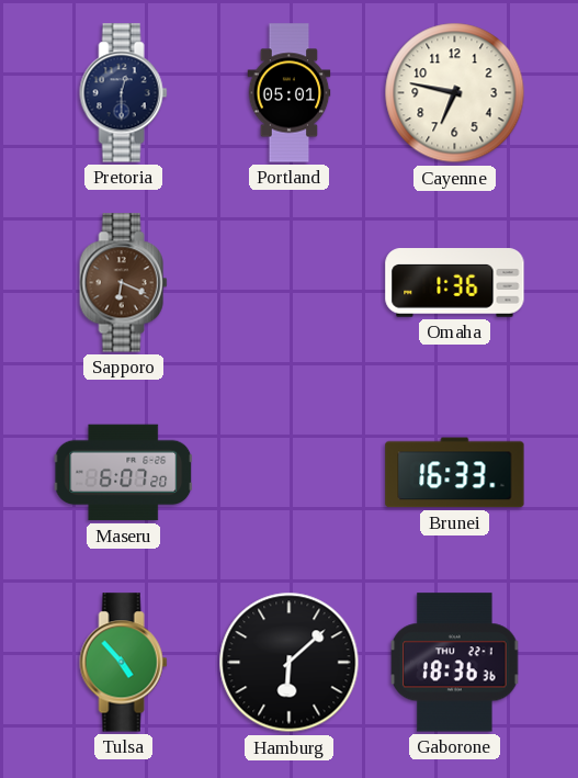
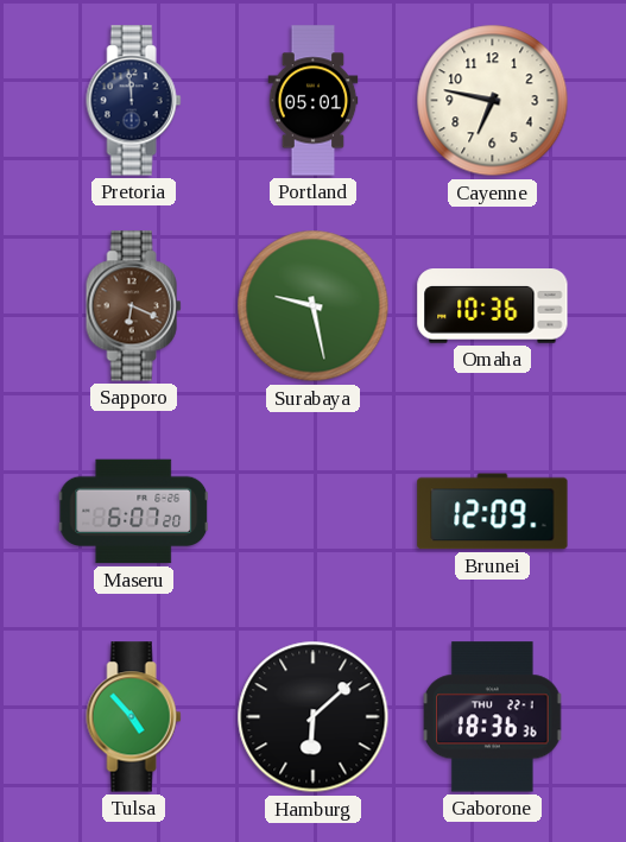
Pretoria: 12:30 -> 11:59 (134, 101)
Surabaya: none -> 9:28 (314, 306)
Omaha: 1:36 -> 10:36 (493, 306)
Brunei: 16:33 -> 12:09 (493, 512)
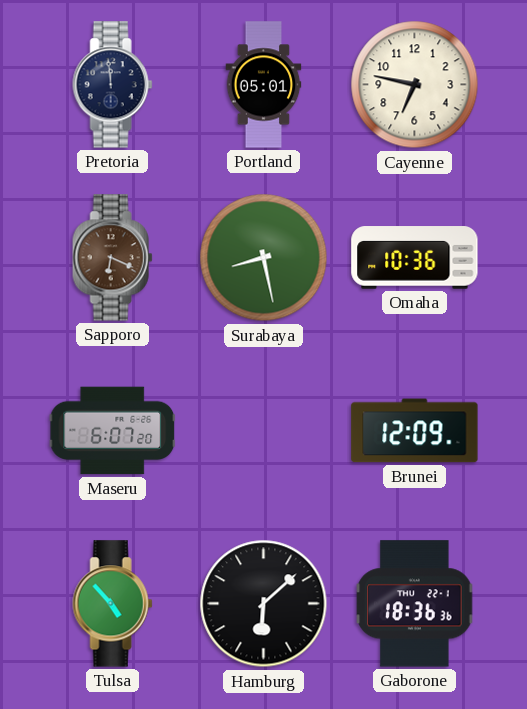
Surabaya: 9:28 -> 8:28 (264, 258)
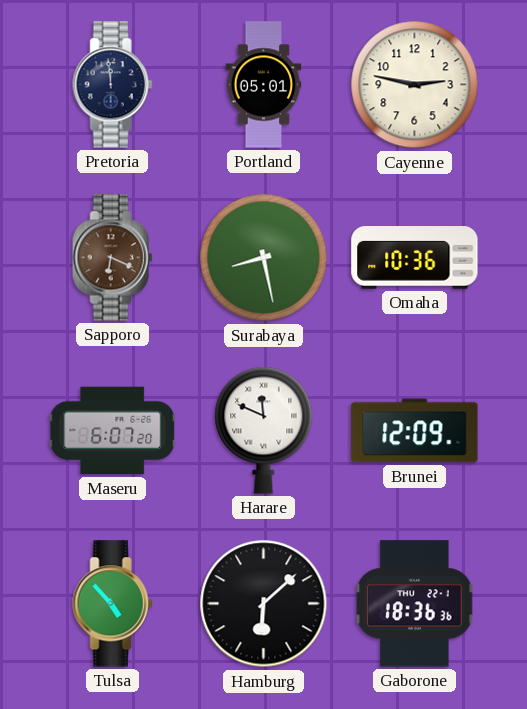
Cayenne: 6:47 -> 2:47 (415, 85)
Harare: none -> 11:49 (264, 430)
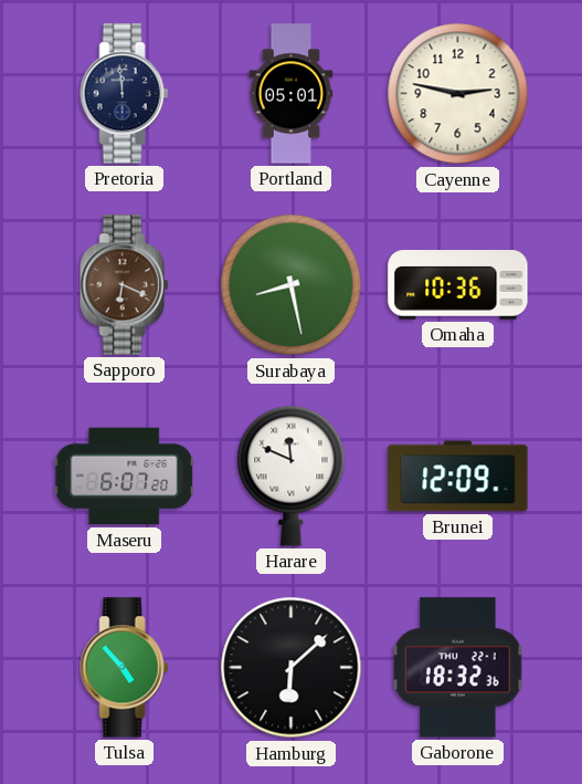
Gaborone: 18:36 -> 18:32 (458, 668)
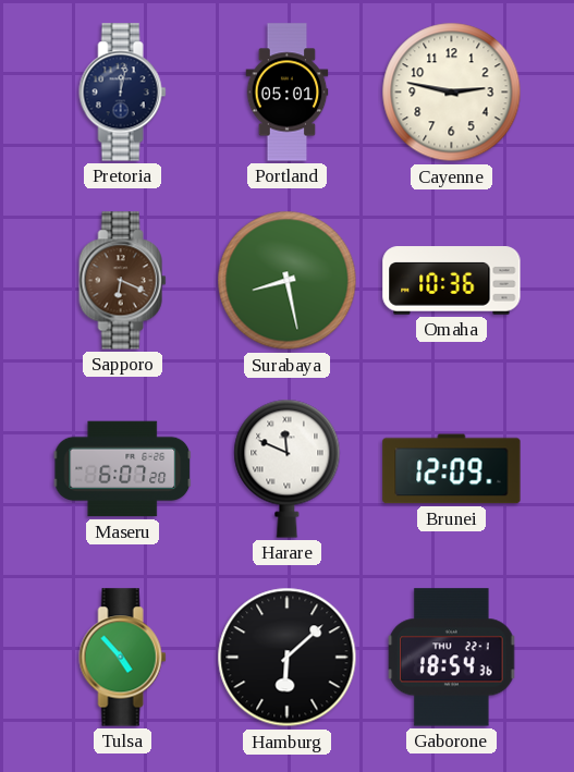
Pretoria: 11:59 -> 12:02 (123, 93)
Gaborone: 18:32 -> 18:54 (452, 658)
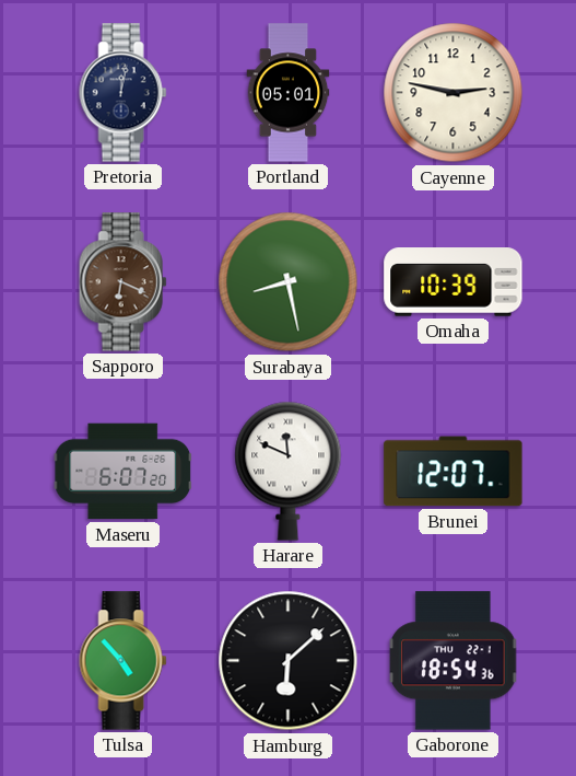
Omaha: 10:36 -> 10:39 (454, 282)
Brunei: 12:09 -> 12:07 (454, 472)
